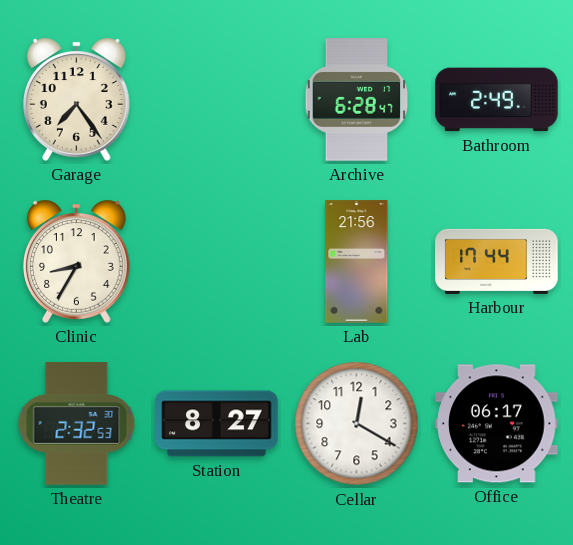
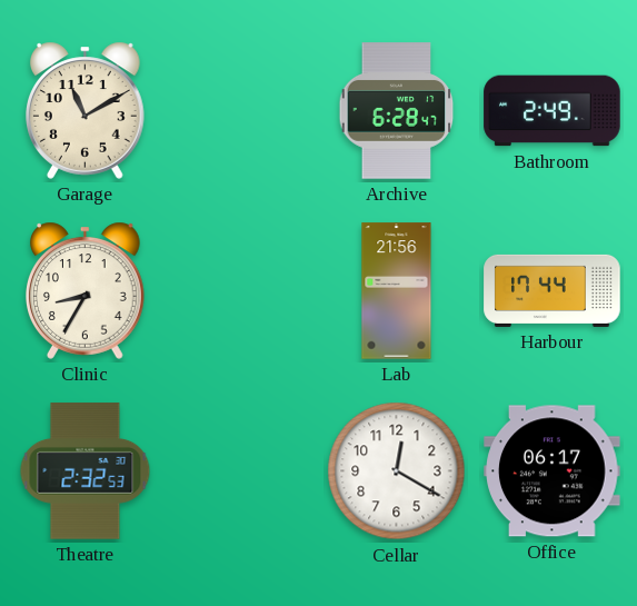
Garage: 7:24 -> 11:10 (86, 110)
Station: 8:27 -> none (217, 424)
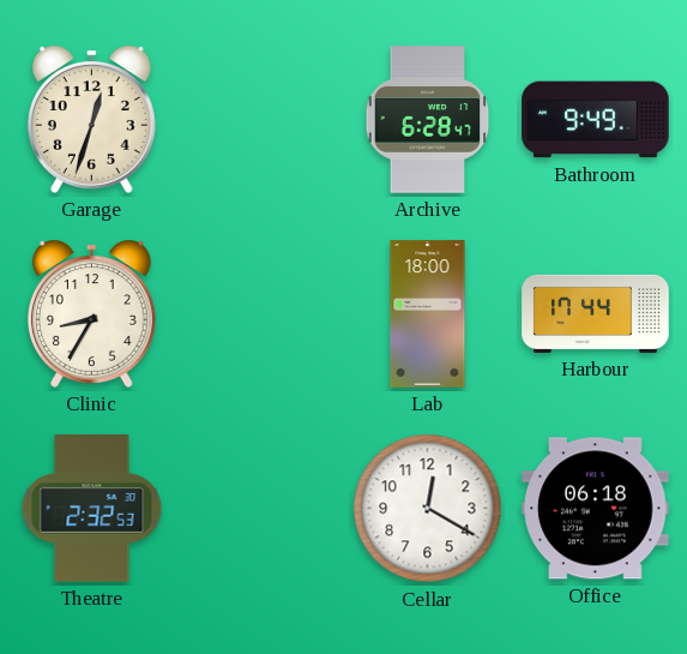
Garage: 11:10 -> 12:33 (92, 119)
Bathroom: 2:49 -> 9:49 (596, 120)
Lab: 21:56 -> 18:00 (428, 314)
Office: 06:17 -> 06:18 (596, 509)
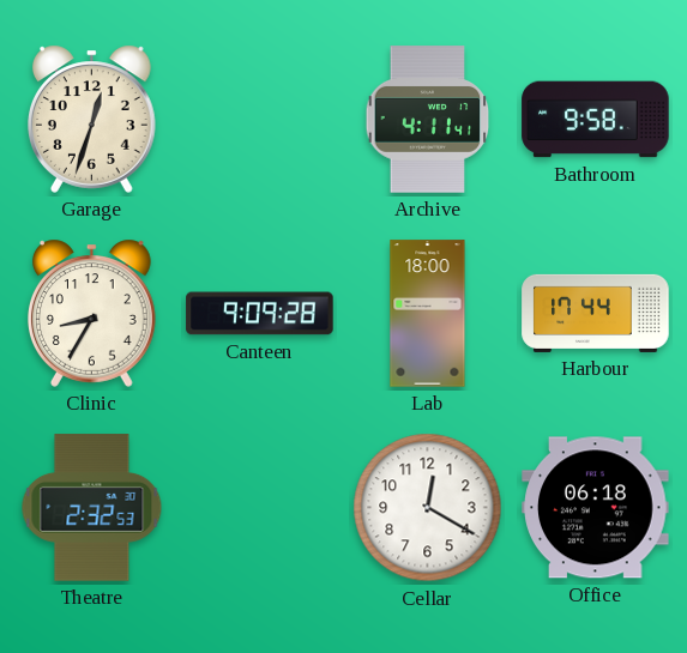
Archive: 6:28 -> 4:11 (428, 120)
Bathroom: 9:49 -> 9:58 (596, 120)
Canteen: none -> 9:09 (260, 314)
